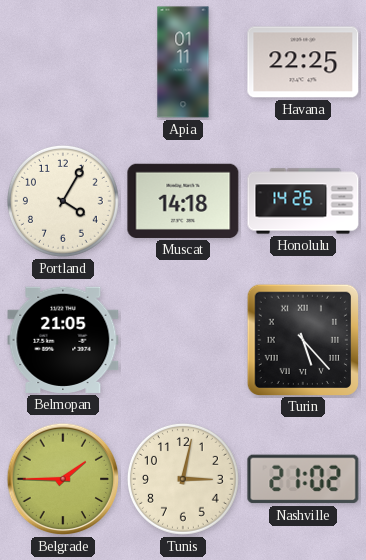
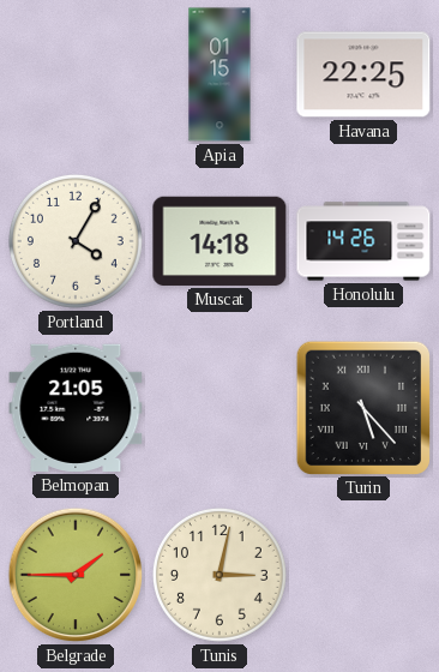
Apia: 01:11 -> 01:15 (220, 74)
Nashville: 21:02 -> none (303, 479)
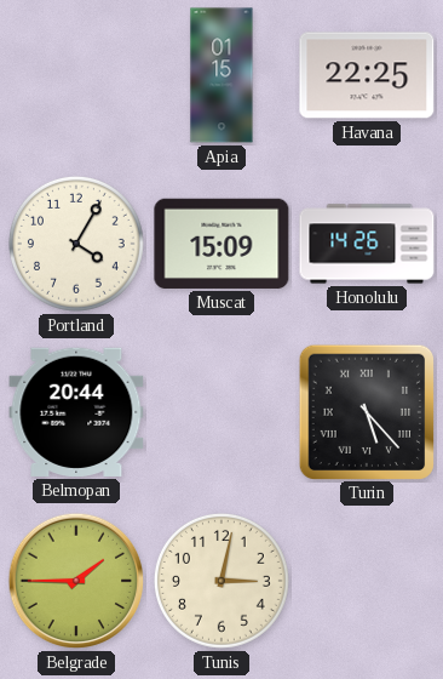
Muscat: 14:18 -> 15:09 (221, 244)
Belmopan: 21:05 -> 20:44 (76, 412)
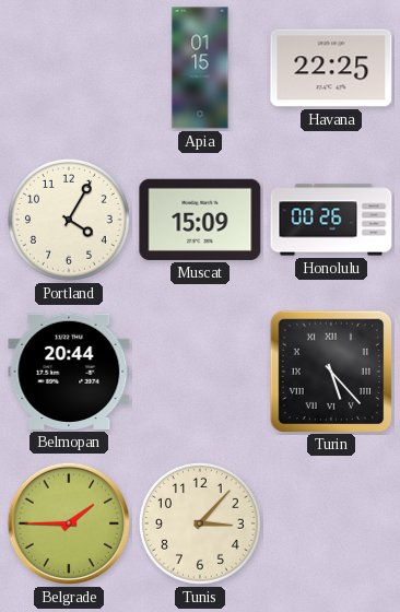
Honolulu: 14:26 -> 00:26 (331, 220)
Tunis: 3:02 -> 3:07 (200, 523)
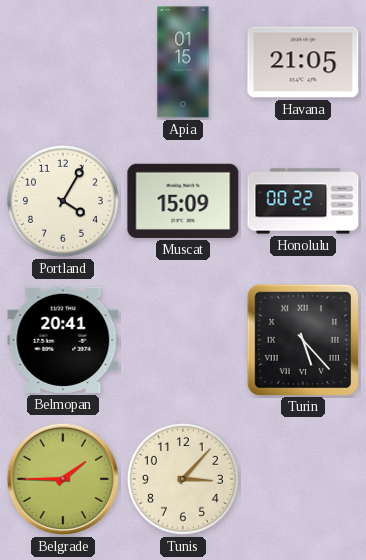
Havana: 22:25 -> 21:05 (303, 62)
Honolulu: 00:26 -> 00:22 (303, 201)
Belmopan: 20:44 -> 20:41 (63, 340)
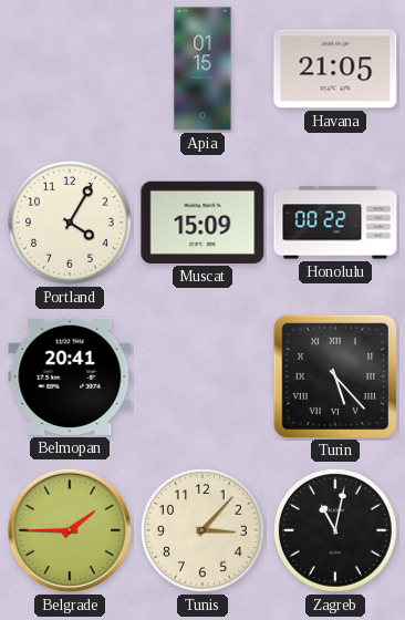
Zagreb: none -> 11:02 (335, 530)
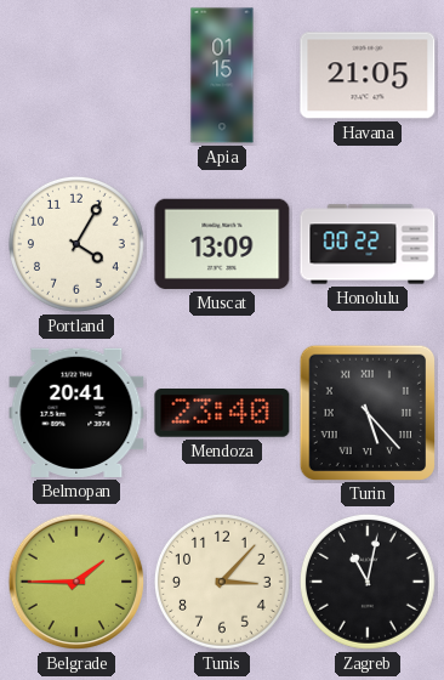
Muscat: 15:09 -> 13:09 (222, 244)
Mendoza: none -> 23:40 (222, 413)
